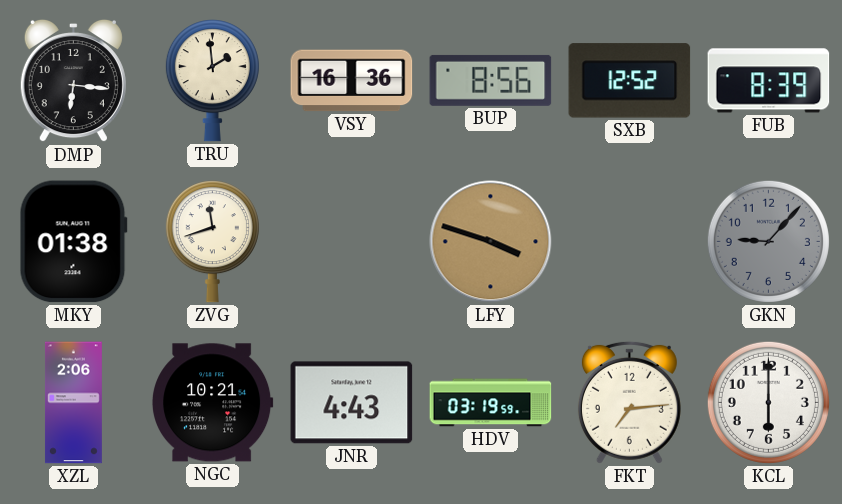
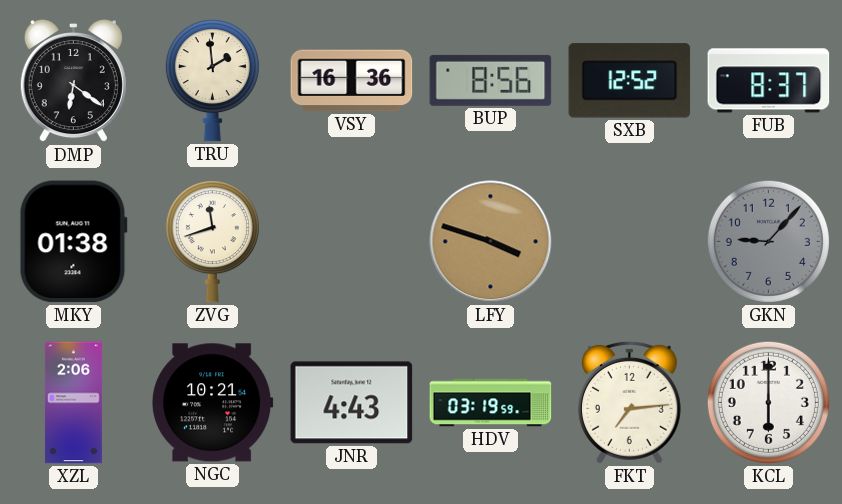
DMP: 6:16 -> 6:21 (73, 81)
FUB: 8:39 -> 8:37 (769, 81)
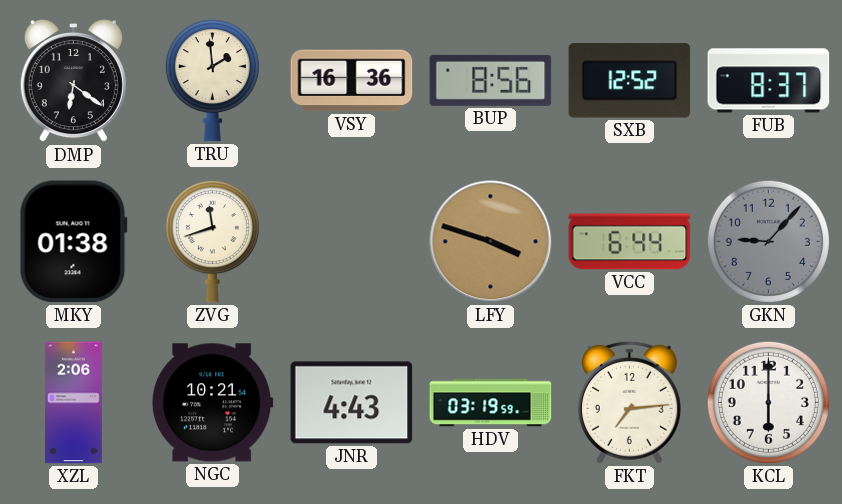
VCC: none -> 6:44 (630, 242)
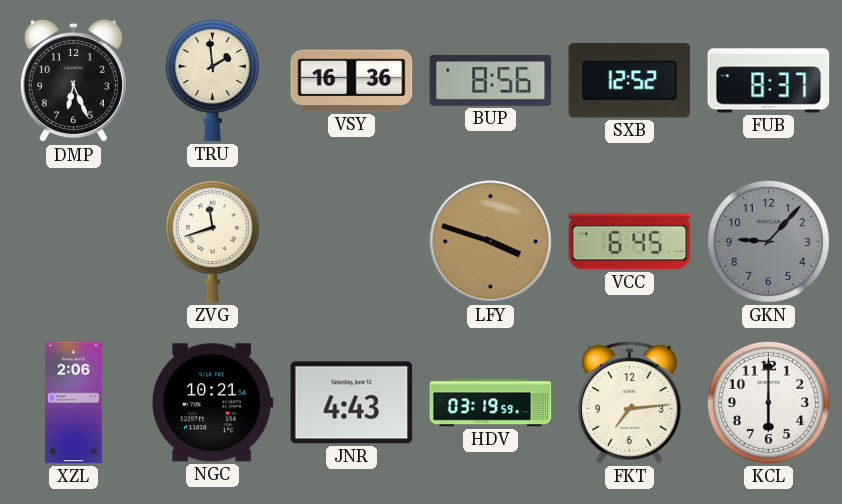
DMP: 6:21 -> 6:26 (73, 81)
MKY: 01:38 -> none (73, 242)
VCC: 6:44 -> 6:45 (630, 242)
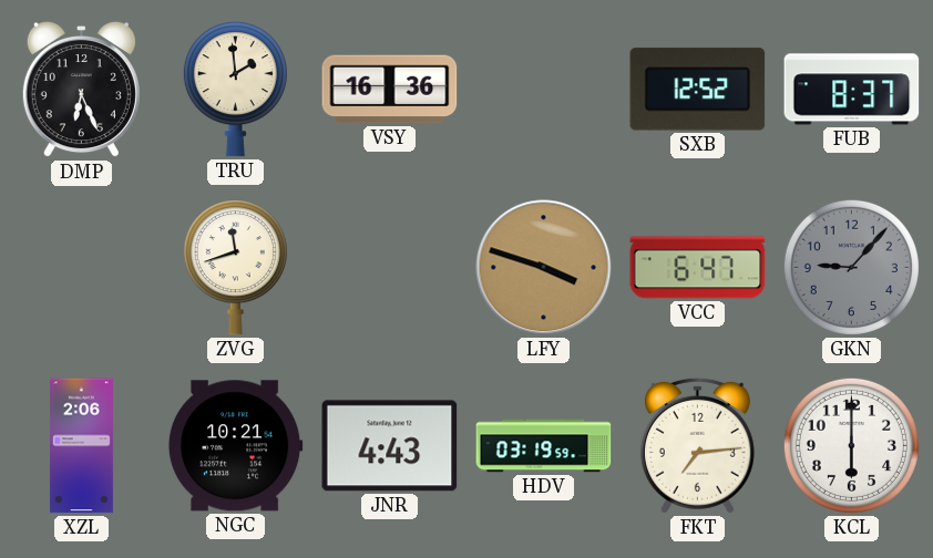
BUP: 8:56 -> none (491, 80)
VCC: 6:45 -> 6:47 (698, 268)
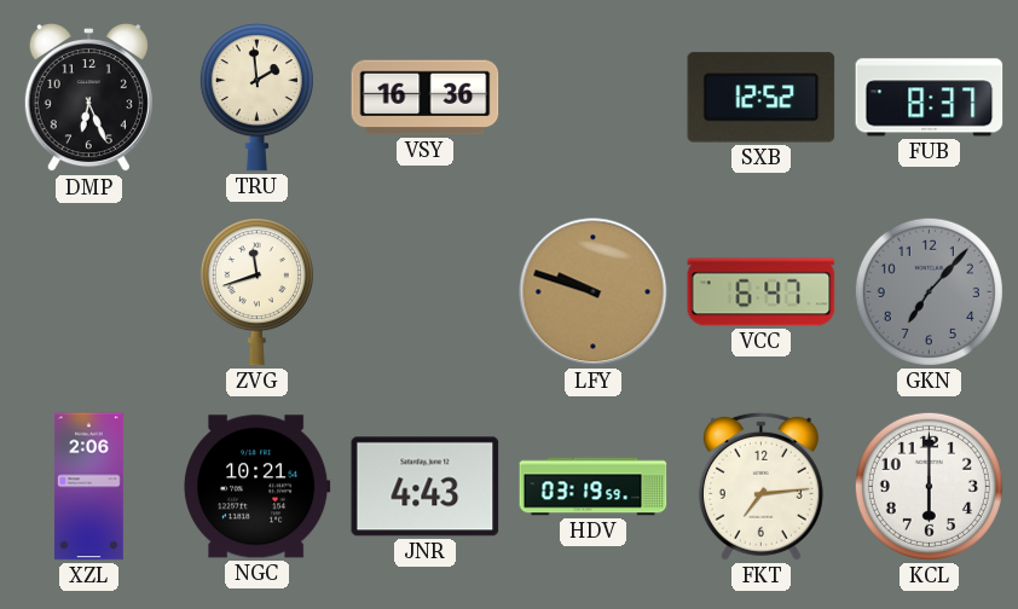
LFY: 3:48 -> 9:48 (594, 292)
GKN: 9:07 -> 7:07 (929, 291)
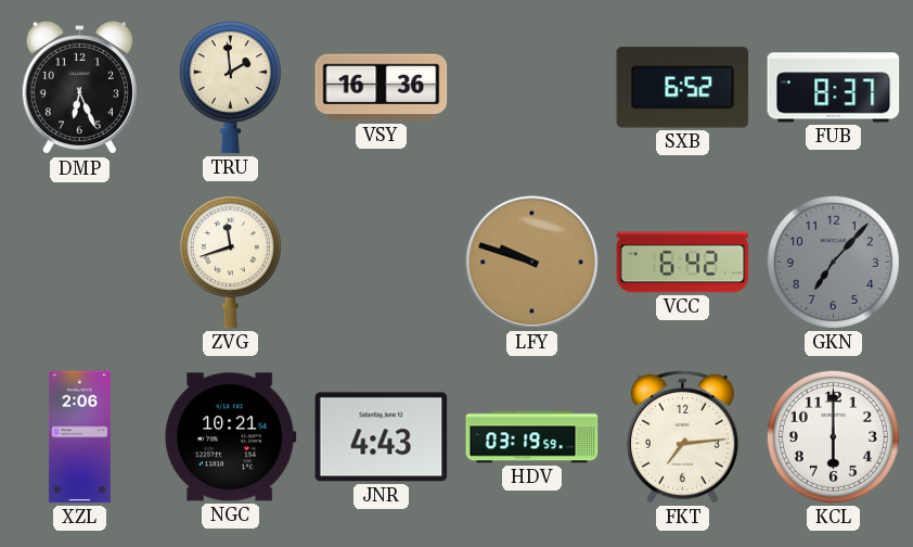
SXB: 12:52 -> 6:52 (683, 88)
VCC: 6:47 -> 6:42 (683, 263)
